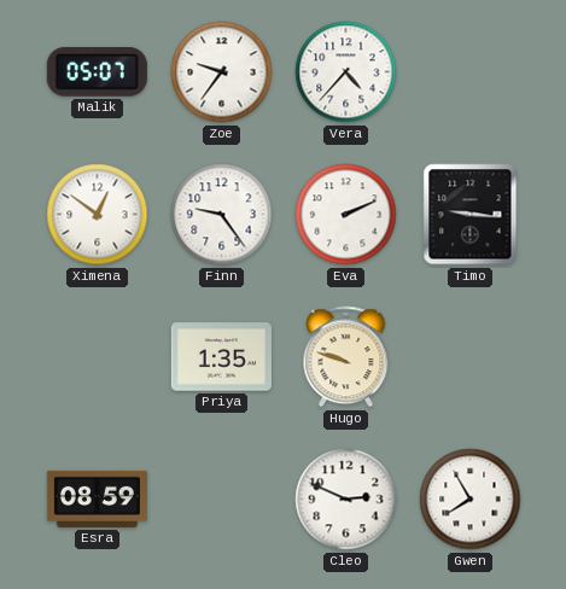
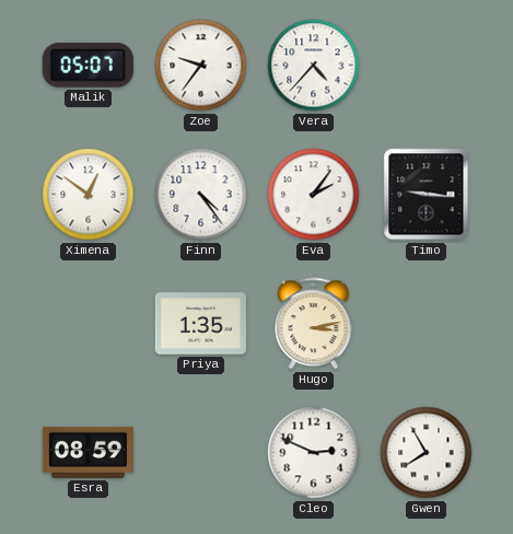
Finn: 9:24 -> 4:24 (201, 195)
Eva: 2:11 -> 2:06 (314, 195)
Hugo: 9:48 -> 3:13 (314, 324)
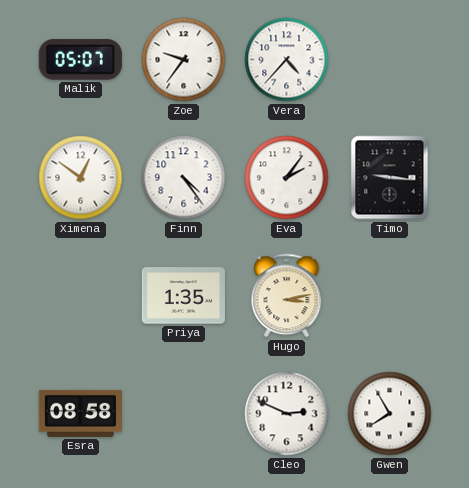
Esra: 08:59 -> 08:58 (80, 413)
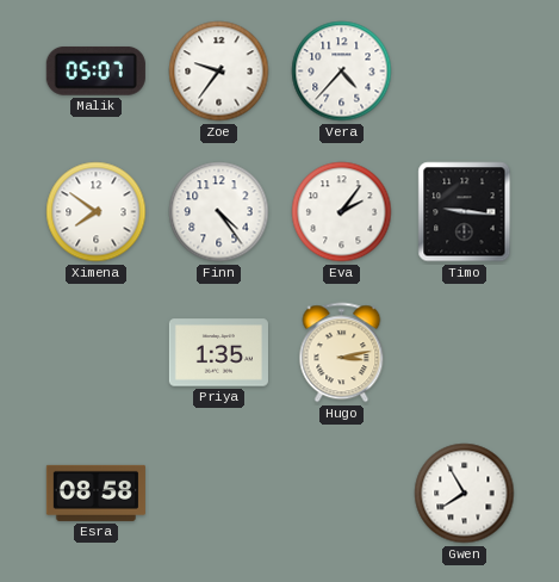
Ximena: 12:51 -> 7:51 (97, 212)
Cleo: 2:49 -> none (287, 414)
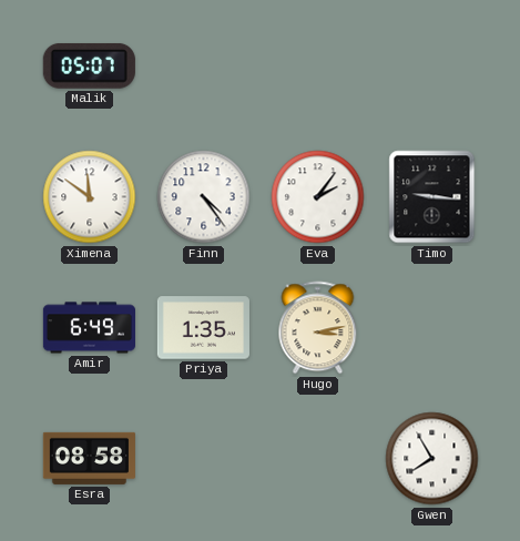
Zoe: 9:36 -> none (219, 72)
Vera: 4:37 -> none (342, 72)
Ximena: 7:51 -> 11:51 (90, 197)
Amir: none -> 6:49 (89, 328)
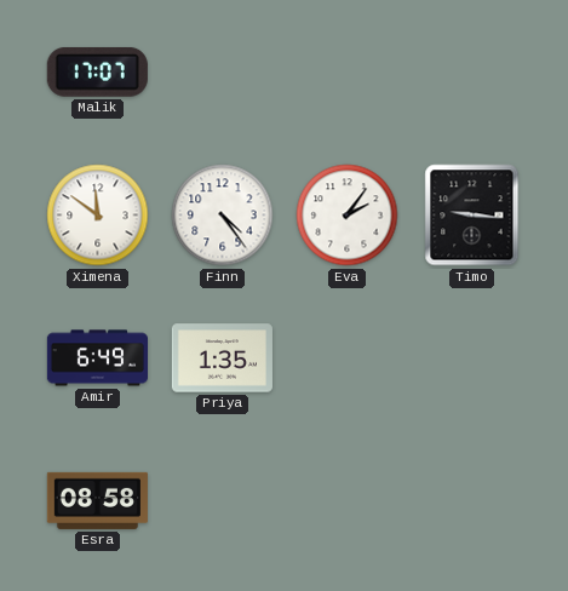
Malik: 05:07 -> 17:07 (97, 71)
Hugo: 3:13 -> none (318, 328)
Gwen: 7:55 -> none (432, 459)
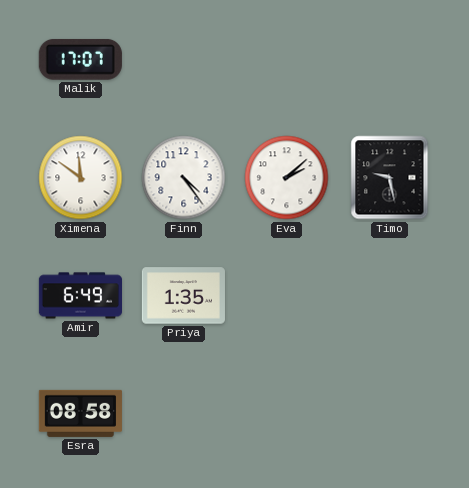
Eva: 2:06 -> 2:08 (287, 178)
Timo: 9:16 -> 9:28 (390, 178)
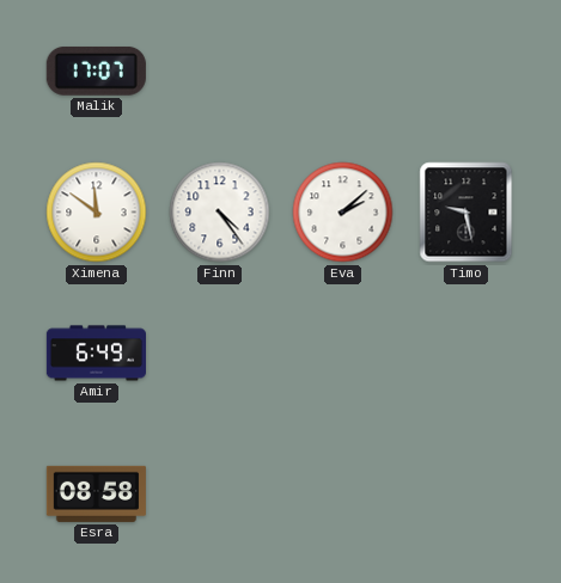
Priya: 1:35 -> none (183, 296)
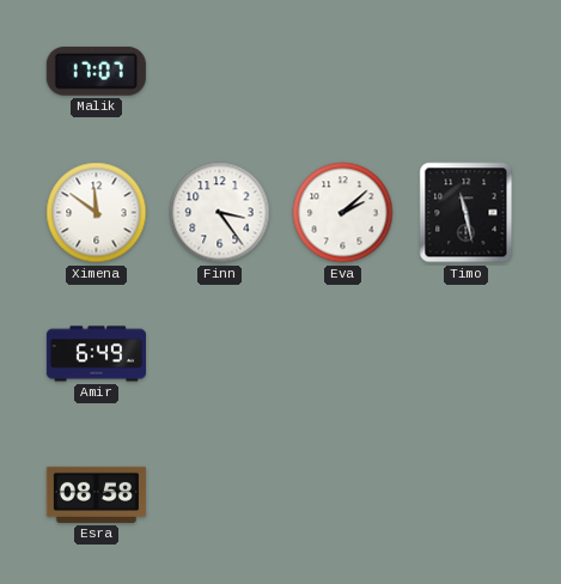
Finn: 4:24 -> 3:24 (220, 213)
Timo: 9:28 -> 11:28 (467, 213)
